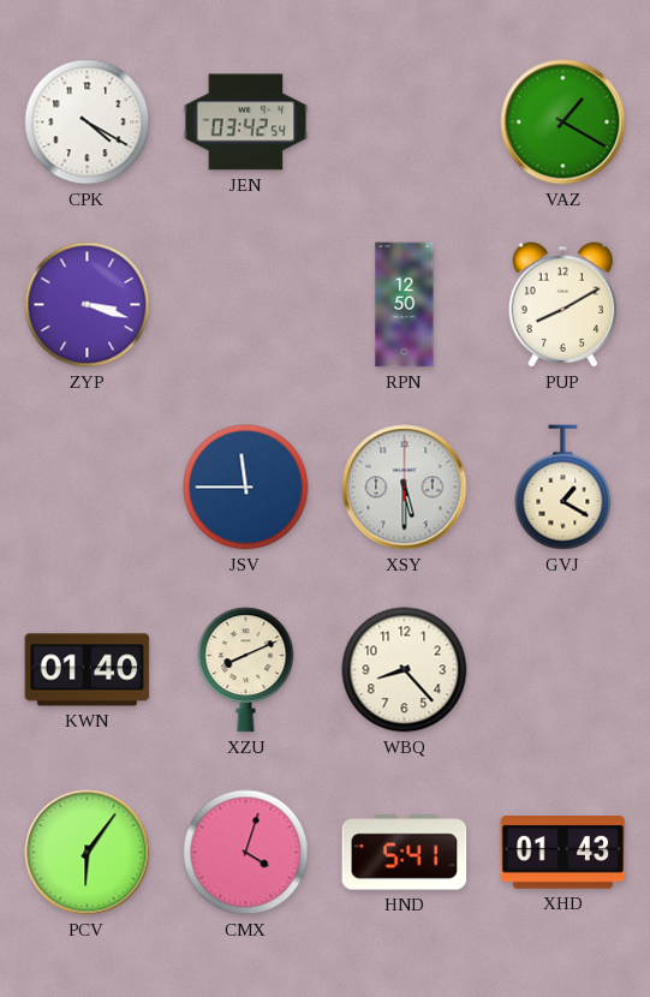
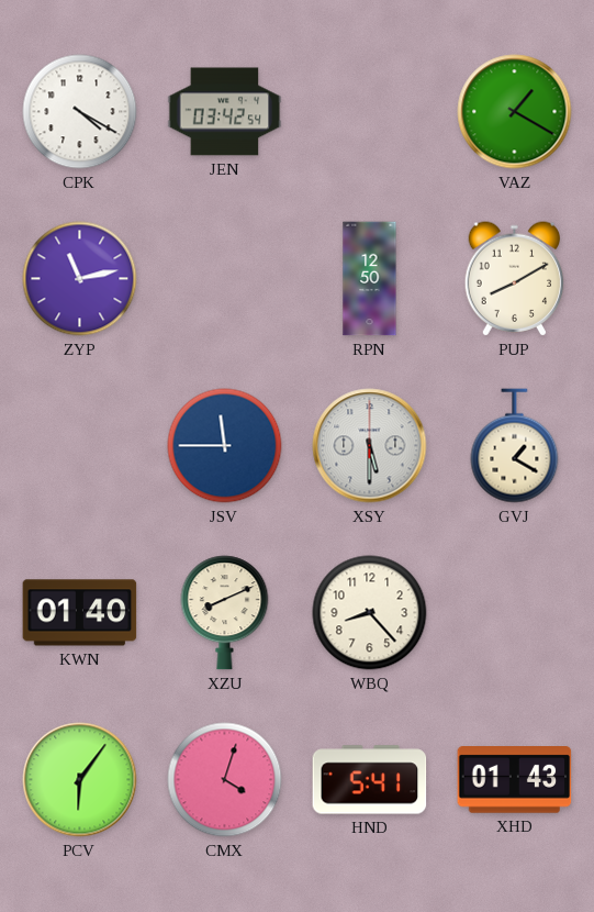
ZYP: 3:18 -> 11:13 (80, 279)
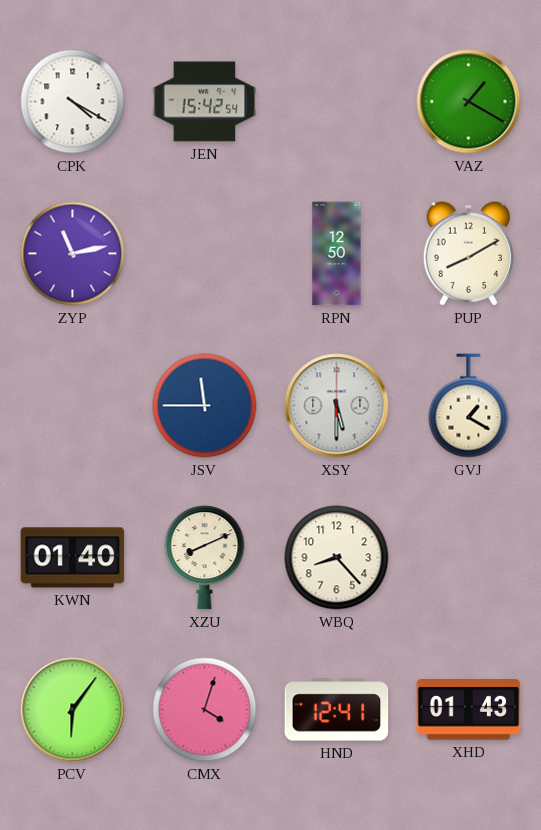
JEN: 03:42 -> 15:42 (205, 102)
HND: 5:41 -> 12:41 (337, 710)
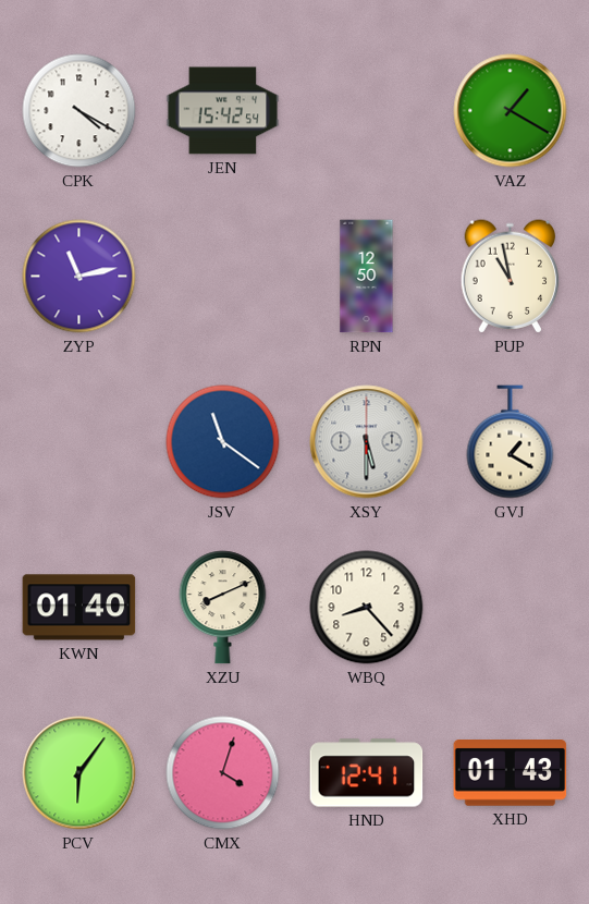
PUP: 8:10 -> 10:58 (511, 277)
JSV: 11:45 -> 11:21 (223, 442)
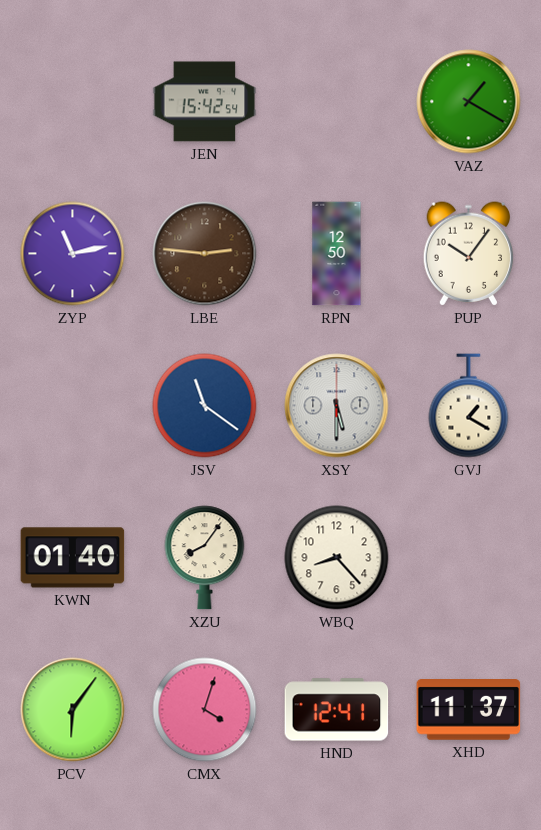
CPK: 4:20 -> none (79, 111)
LBE: none -> 2:46 (205, 254)
PUP: 10:58 -> 10:06 (469, 254)
XZU: 8:11 -> 8:06 (205, 558)
XHD: 01:43 -> 11:37 (469, 710)
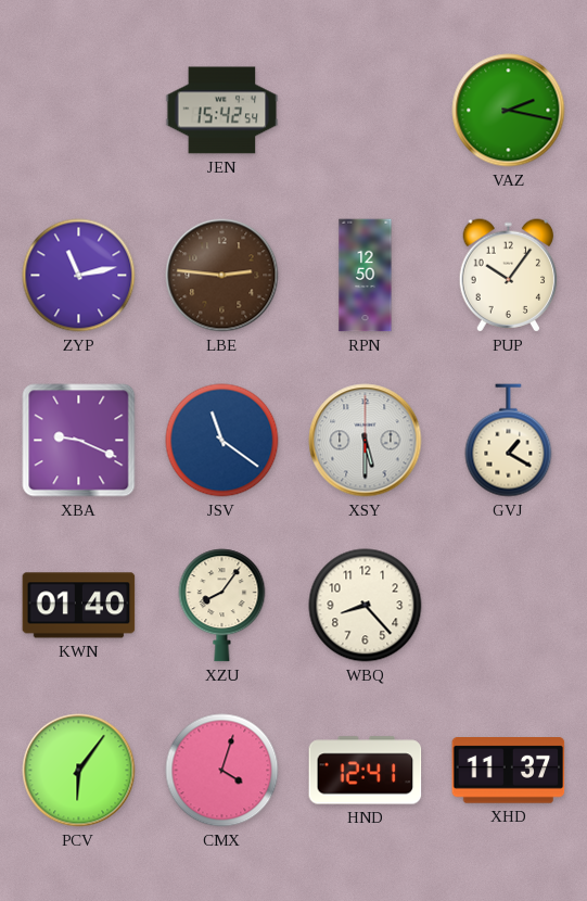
VAZ: 1:20 -> 2:17 (509, 111)
XBA: none -> 9:19 (79, 441)
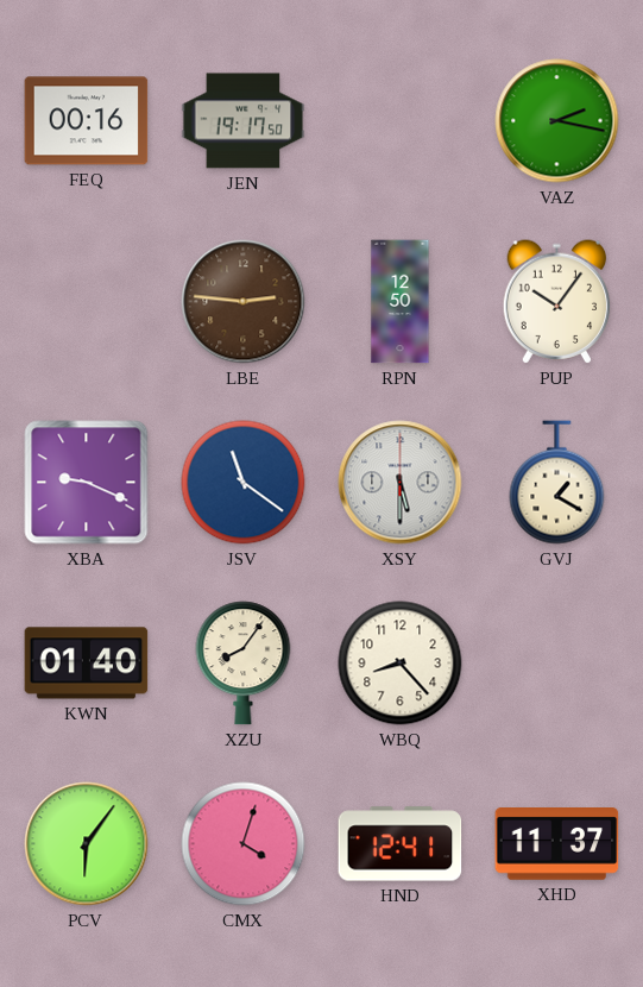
FEQ: none -> 00:16 (87, 121)
JEN: 15:42 -> 19:17 (244, 121)
ZYP: 11:13 -> none (79, 276)
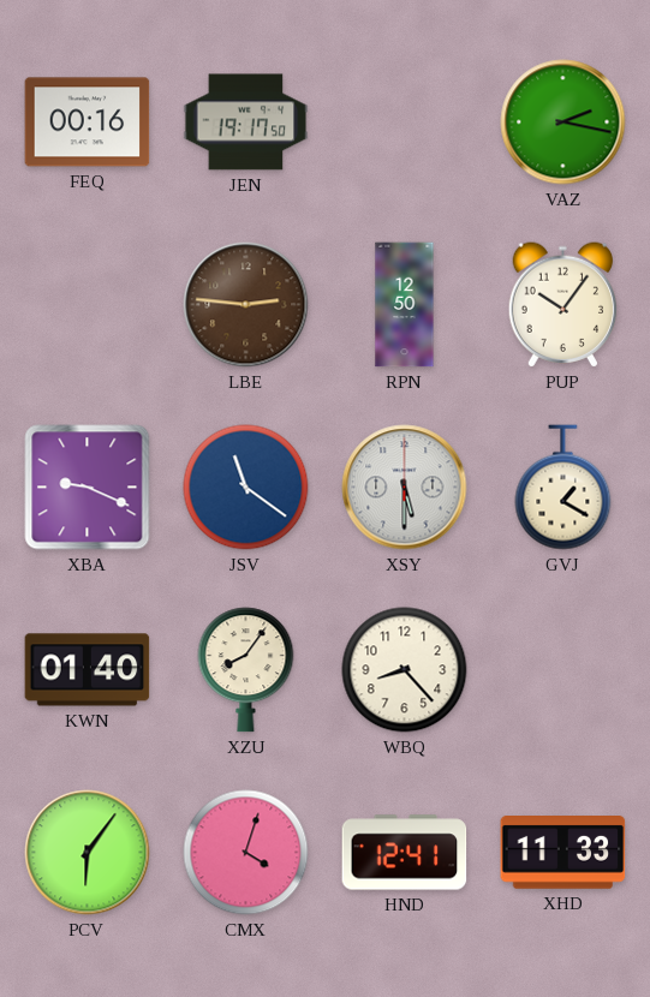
XHD: 11:37 -> 11:33 (563, 853)
